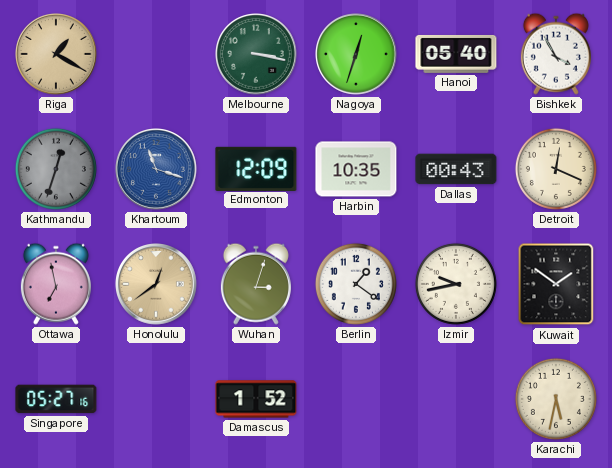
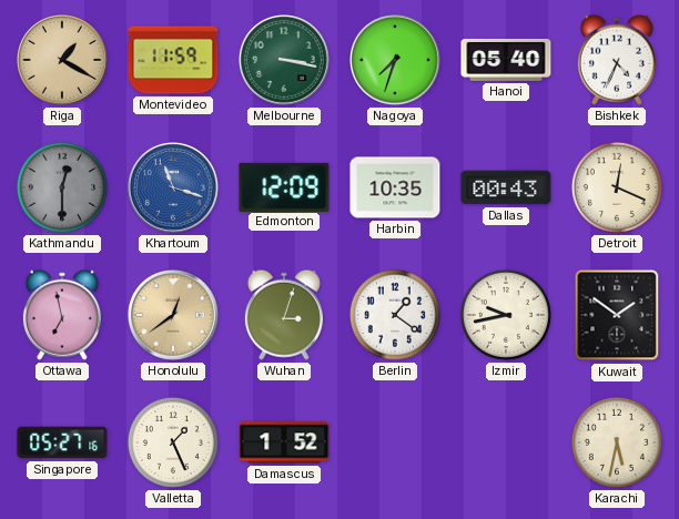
Montevideo: none -> 11:59 (173, 60)
Nagoya: 12:33 -> 7:33 (396, 61)
Bishkek: 3:55 -> 4:34 (617, 60)
Kathmandu: 12:33 -> 12:30 (62, 187)
Valletta: none -> 1:26 (173, 442)
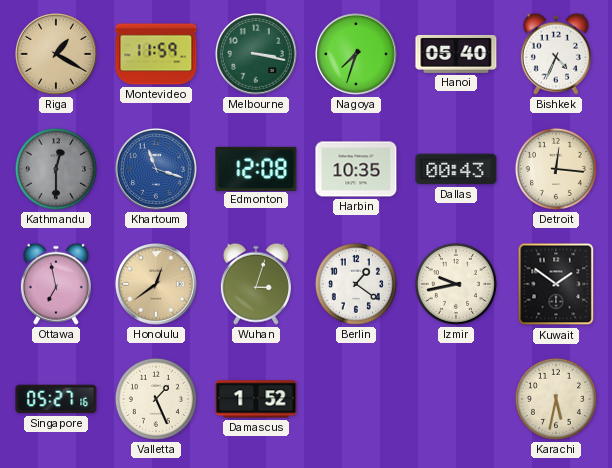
Edmonton: 12:09 -> 12:08 (256, 168)
Detroit: 12:19 -> 12:16 (556, 169)
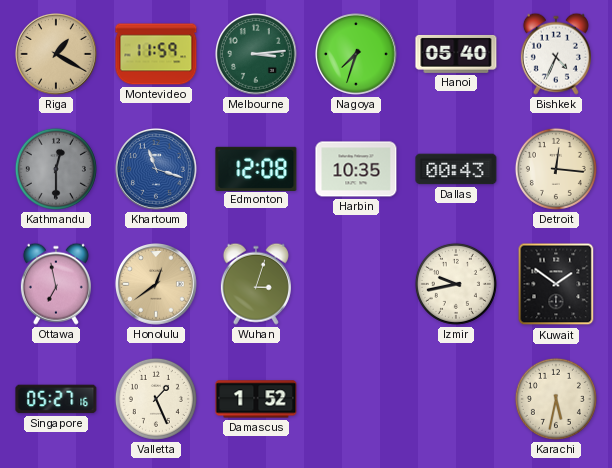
Melbourne: 3:17 -> 3:14 (257, 55)
Berlin: 1:21 -> none (356, 284)
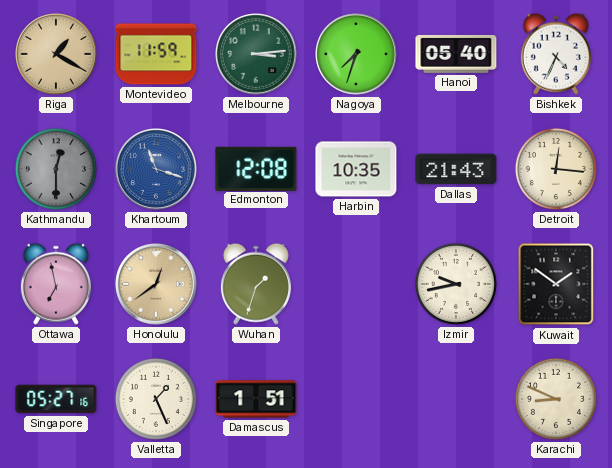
Dallas: 00:43 -> 21:43 (456, 169)
Wuhan: 3:03 -> 1:33 (256, 284)
Damascus: 1:52 -> 1:51 (256, 399)
Karachi: 5:32 -> 8:49 (556, 399)
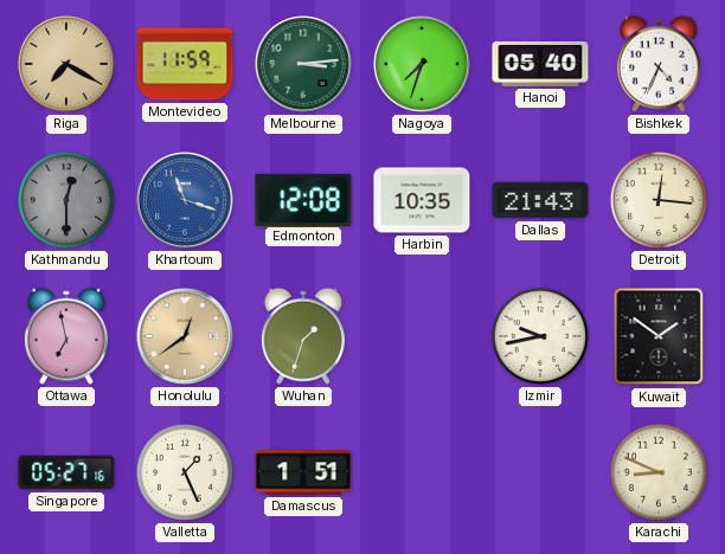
Riga: 1:20 -> 7:20 (68, 65)
